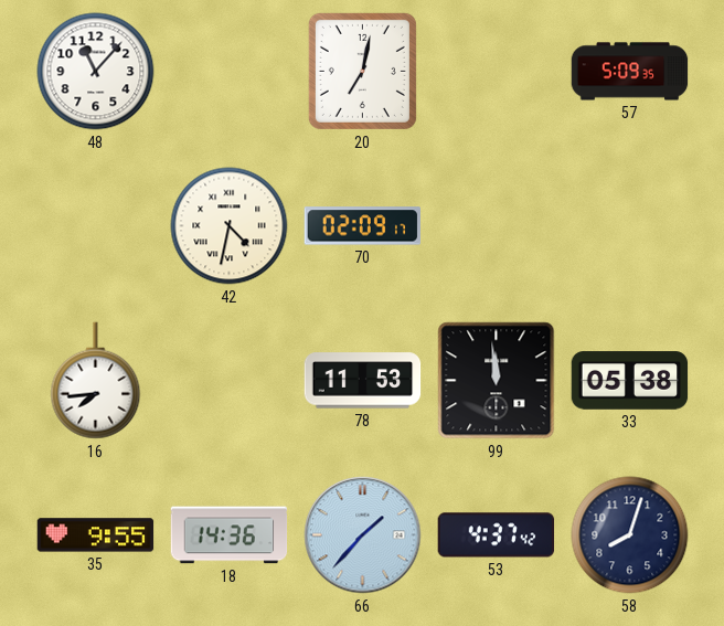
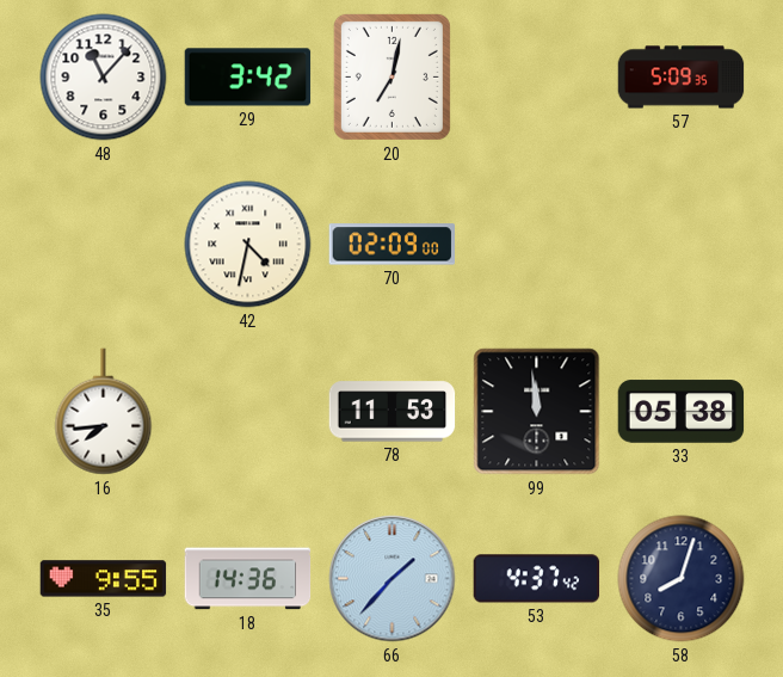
29: none -> 3:42 (248, 78)
70: 02:09:17 -> 02:09:00 (391, 245)
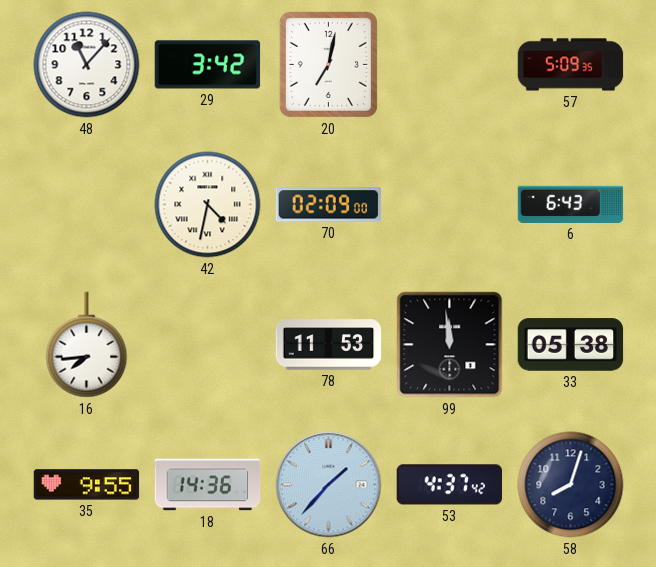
6: none -> 6:43 (571, 204)
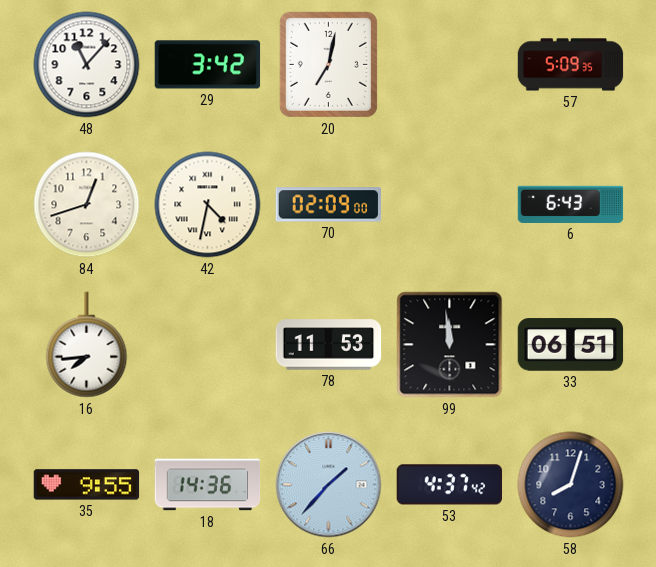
84: none -> 12:42 (87, 205)
33: 05:38 -> 06:51 (571, 345)
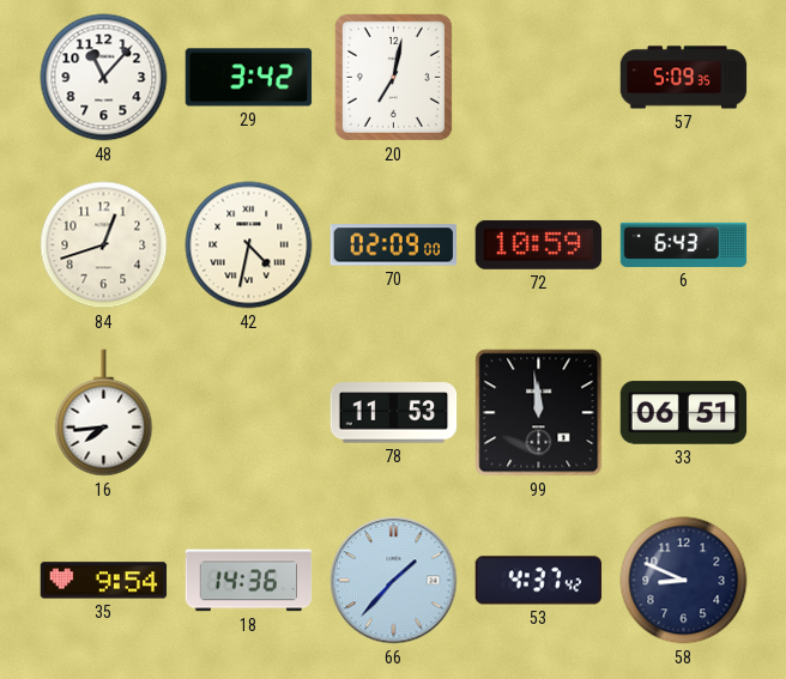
72: none -> 10:59 (539, 244)
35: 9:55 -> 9:54 (104, 581)
58: 8:03 -> 8:49 (684, 581)
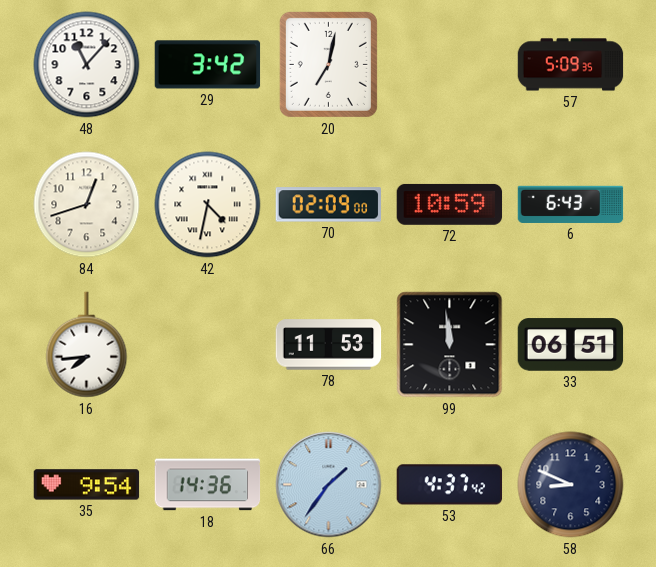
66: 1:37 -> 1:36 (329, 485)
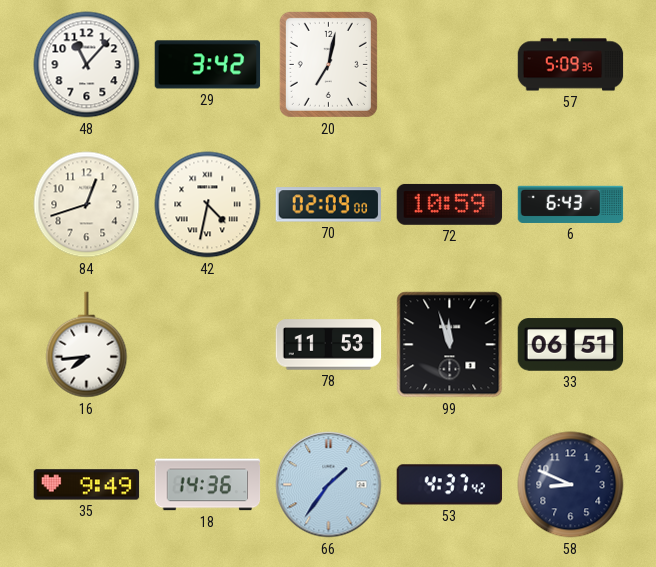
99: 11:59 -> 11:57 (450, 345)
35: 9:54 -> 9:49 (87, 485)
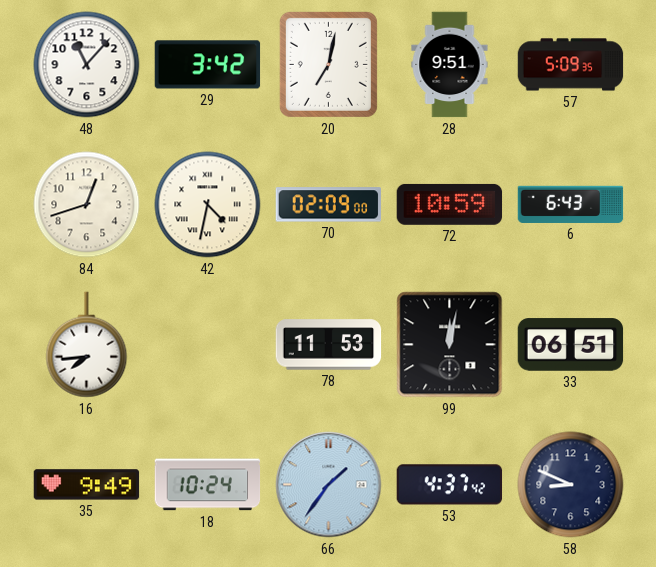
28: none -> 9:51 (450, 65)
99: 11:57 -> 12:02 (450, 345)
18: 14:36 -> 10:24 (208, 485)
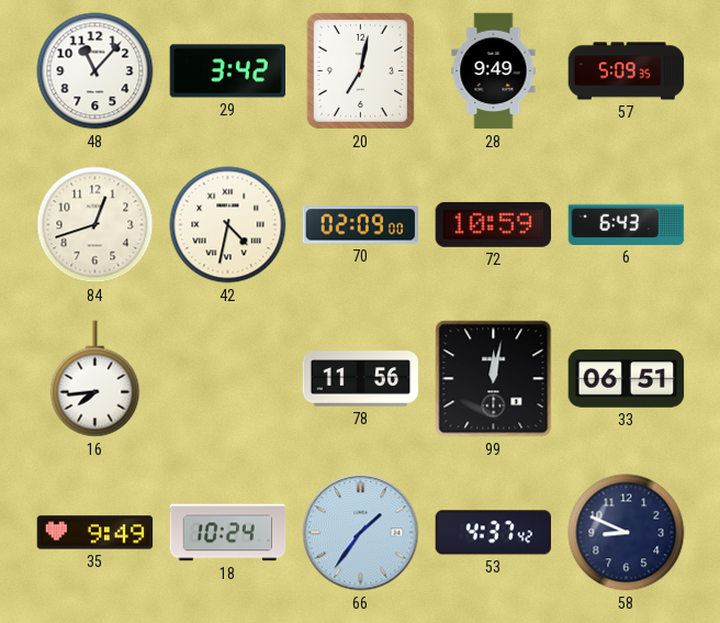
28: 9:51 -> 9:49 (494, 71)
78: 11:53 -> 11:56 (361, 379)
